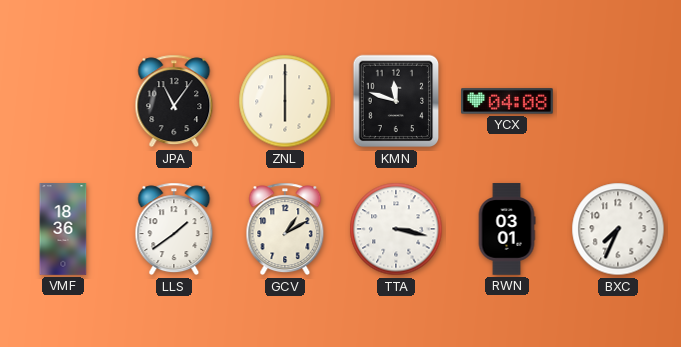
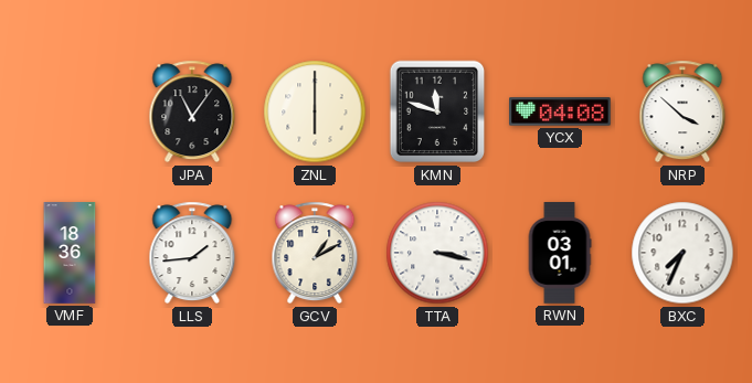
NRP: none -> 3:52 (682, 111)
LLS: 1:39 -> 1:44 (192, 253)
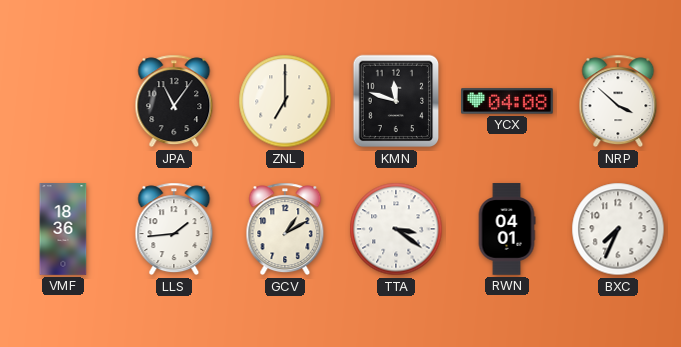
ZNL: 6:00 -> 7:00 (285, 101)
TTA: 3:17 -> 3:21 (396, 229)
RWN: 03:01 -> 04:01 (507, 229)
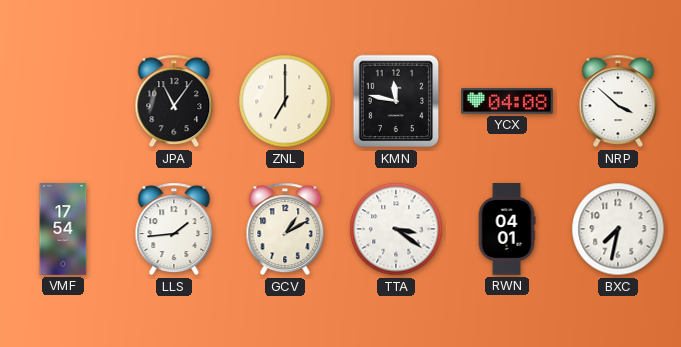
KMN: 11:48 -> 11:47 (396, 101)
VMF: 18:36 -> 17:54 (63, 229)
BXC: 7:34 -> 7:32 (618, 229)
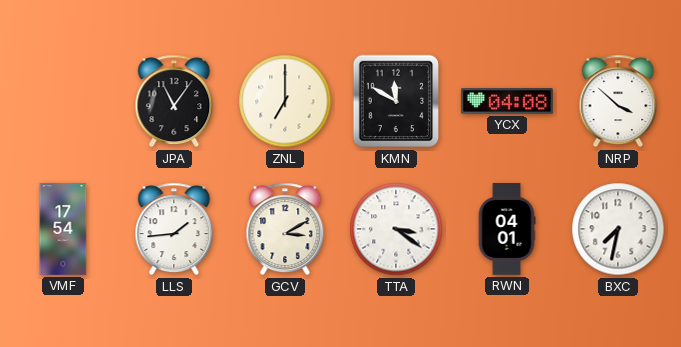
KMN: 11:47 -> 11:50 (396, 101)
GCV: 1:10 -> 3:10 (285, 229)
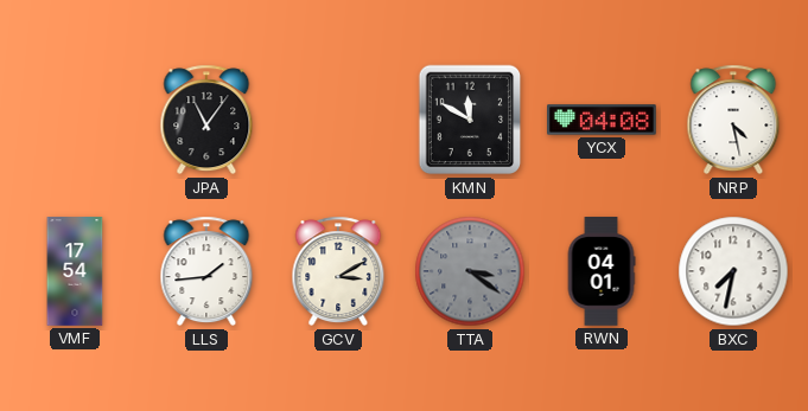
ZNL: 7:00 -> none (285, 101)
NRP: 3:52 -> 4:28 (733, 120)
TTA dial: white -> grey (470, 271)
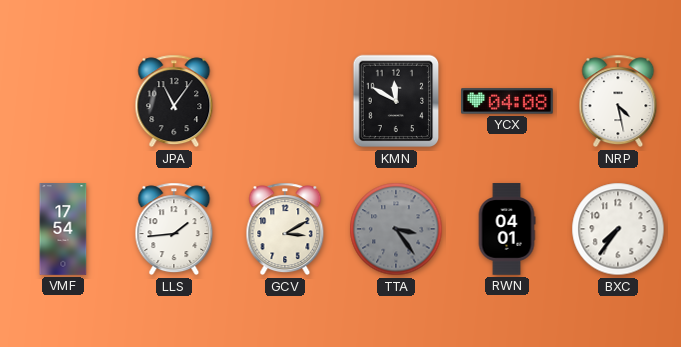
TTA: 3:21 -> 3:24 (396, 229)
BXC: 7:32 -> 7:36 (618, 229)
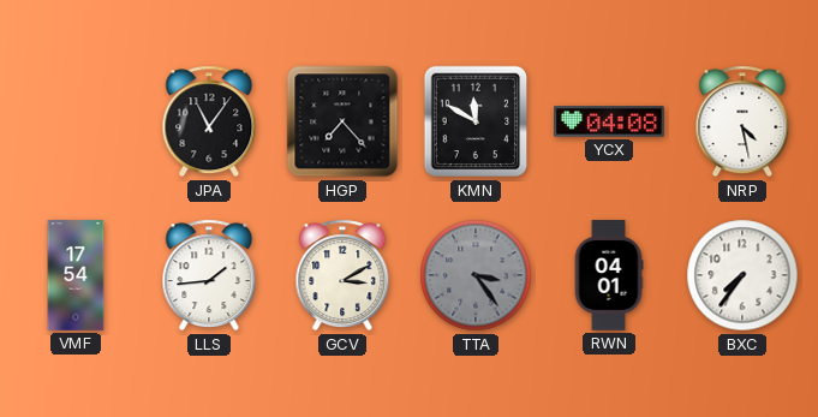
HGP: none -> 7:23 (342, 121)
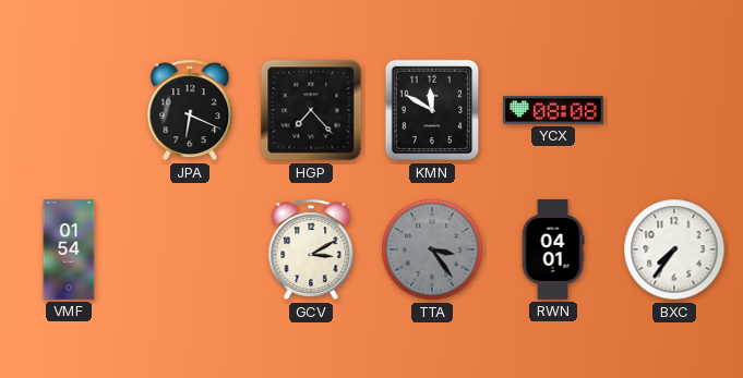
JPA: 11:06 -> 6:19 (190, 110)
YCX: 04:08 -> 08:08 (553, 110)
NRP: 4:28 -> none (742, 121)
VMF: 17:54 -> 01:54 (69, 249)
LLS: 1:44 -> none (209, 275)
